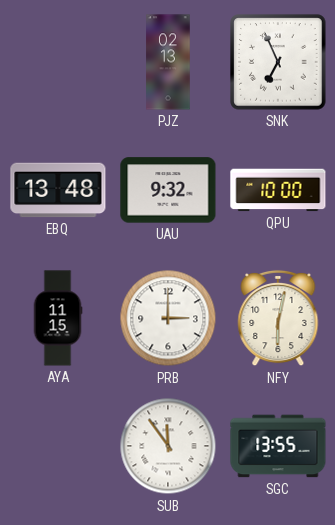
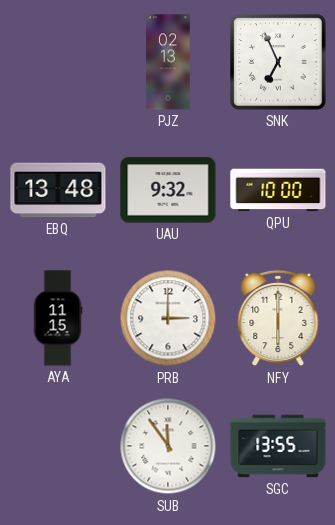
NFY: 6:02 -> 6:00 (278, 318)
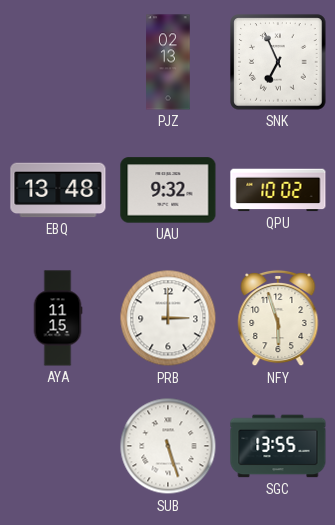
QPU: 10:00 -> 10:02 (278, 190)
NFY: 6:00 -> 5:57 (278, 318)
SUB: 11:54 -> 5:27 (168, 446)
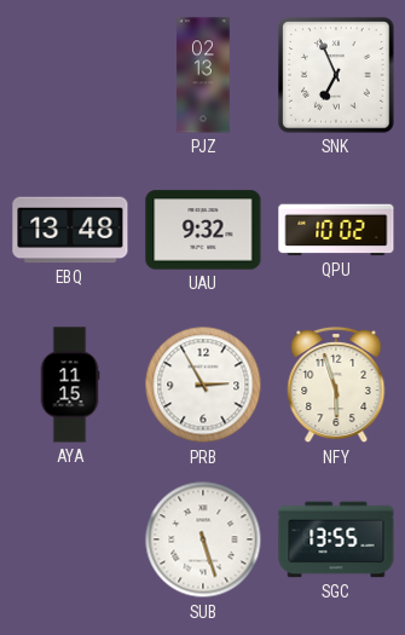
PRB: 3:00 -> 2:55 (203, 385)
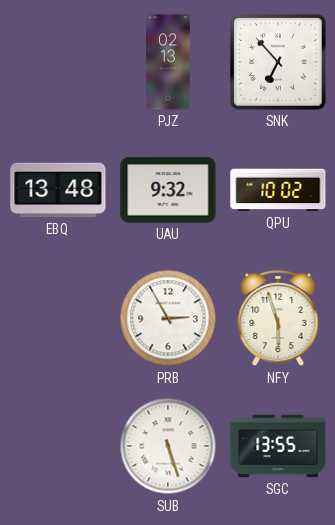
SNK: 6:56 -> 6:53 (278, 62)
AYA: 11:15 -> none (70, 385)
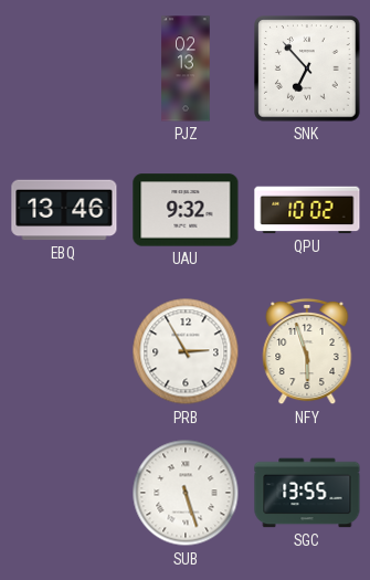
EBQ: 13:48 -> 13:46 (64, 210)
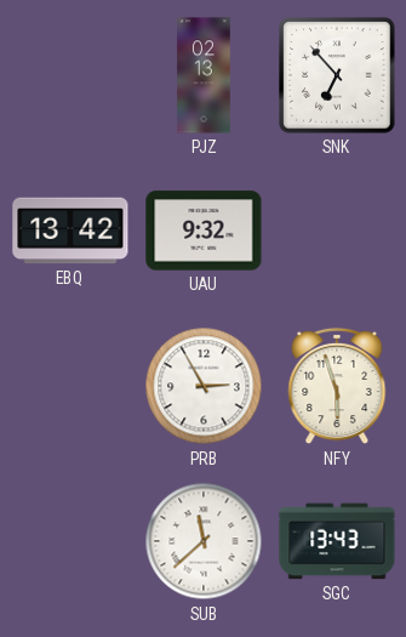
EBQ: 13:46 -> 13:42 (70, 231)
QPU: 10:02 -> none (307, 210)
SUB: 5:27 -> 11:38 (204, 541)
SGC: 13:55 -> 13:43 (337, 541)
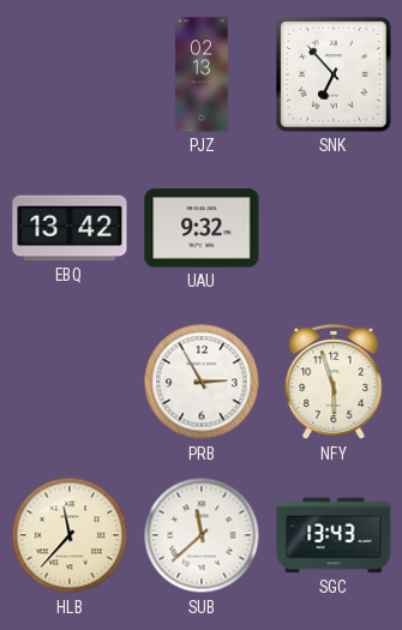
HLB: none -> 11:37 (70, 535)
